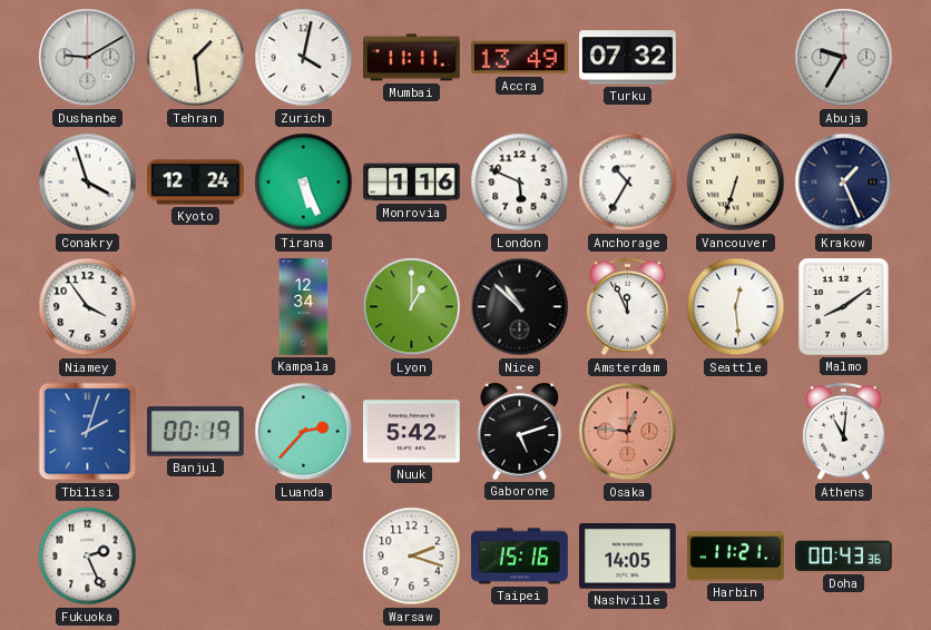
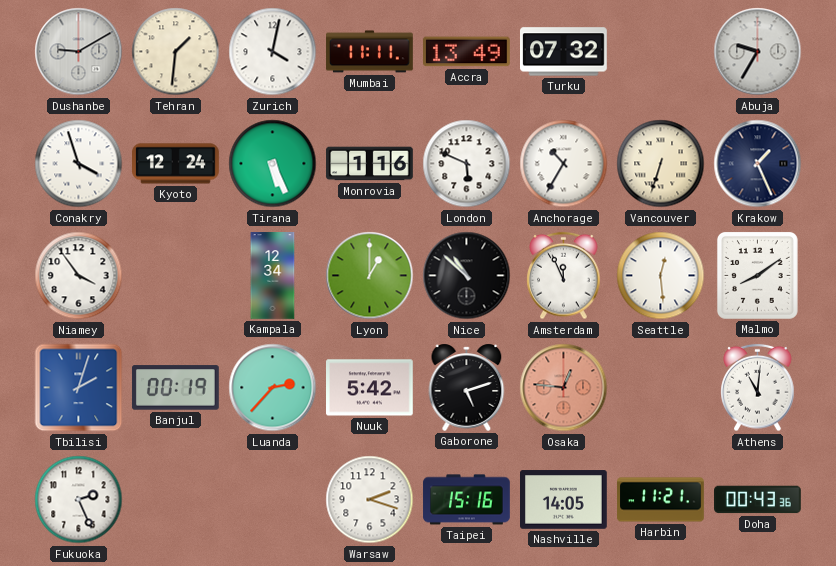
Tehran: 1:29 -> 1:31 (176, 52)
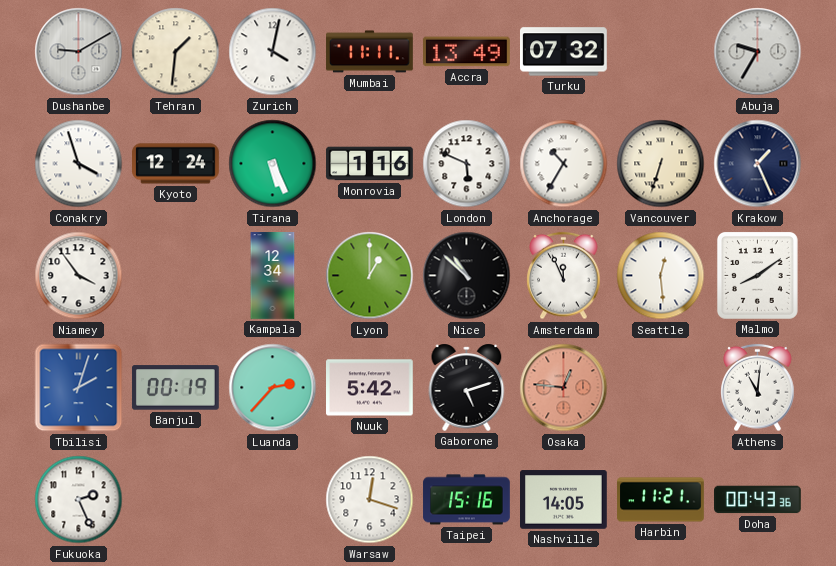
Warsaw: 2:18 -> 12:18 (370, 500)
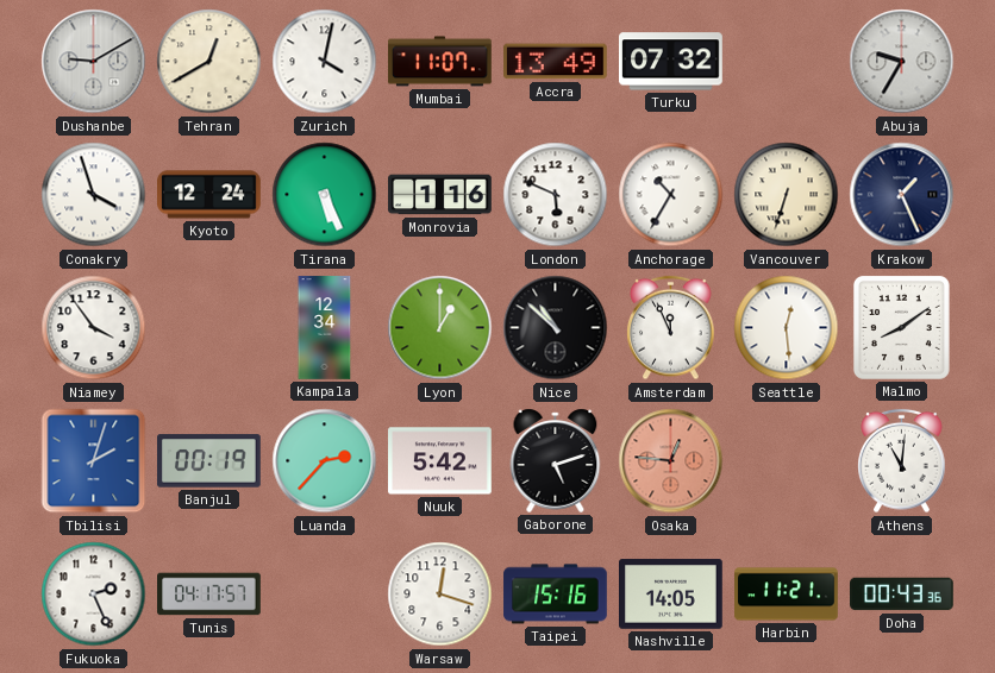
Tehran: 1:31 -> 12:40 (209, 62)
Mumbai: 11:11 -> 11:07 (440, 62)
Tunis: none -> 04:17 (209, 595)
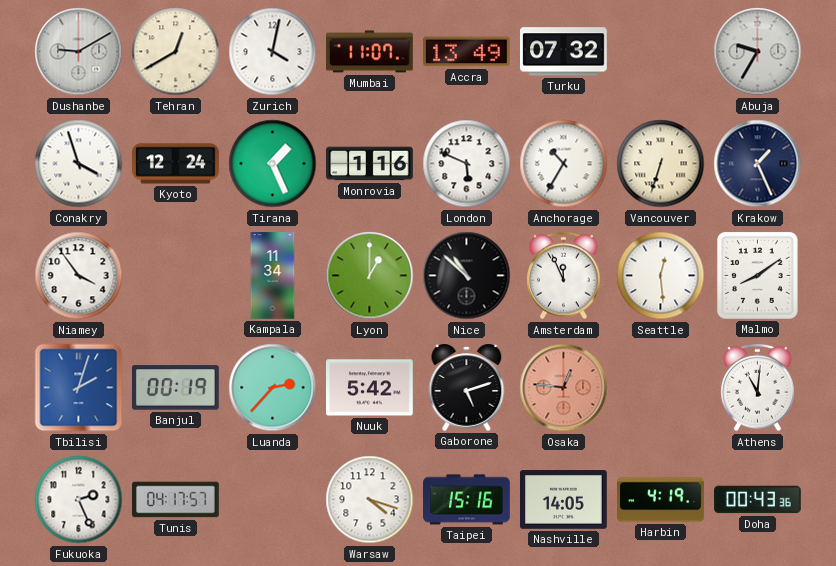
Tirana: 5:26 -> 1:26 (273, 164)
Kampala: 12:34 -> 11:34 (273, 276)
Warsaw: 12:18 -> 4:18 (370, 500)
Harbin: 11:21 -> 4:19 (661, 500)
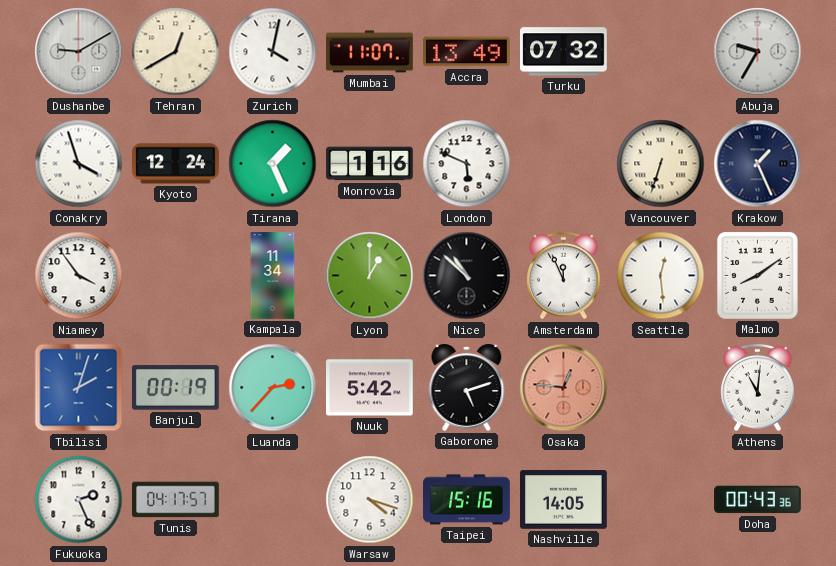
Anchorage: 10:35 -> none (564, 164)
Harbin: 4:19 -> none (661, 500)
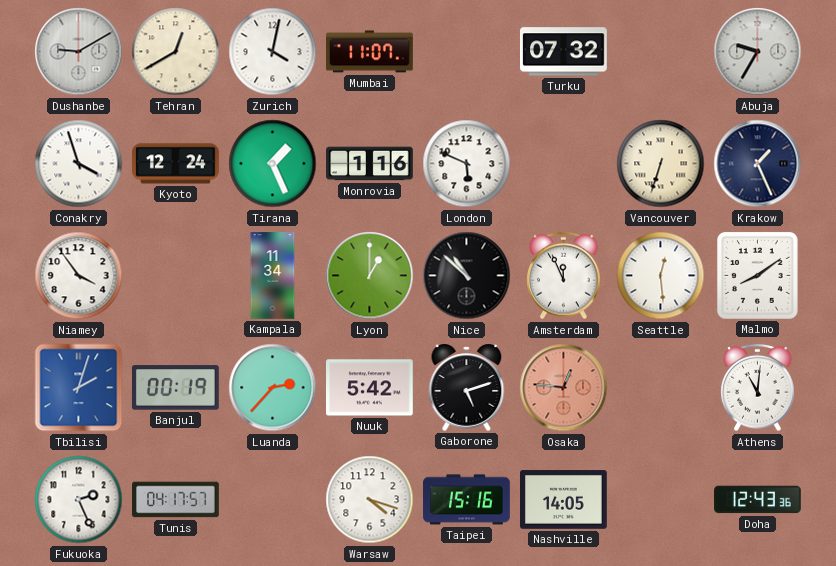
Accra: 13:49 -> none (467, 52)
Doha: 00:43 -> 12:43 (758, 500)
